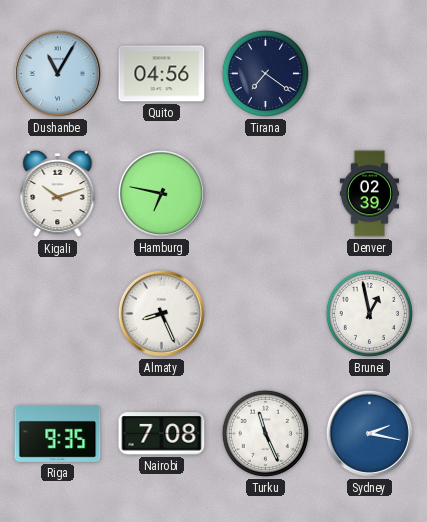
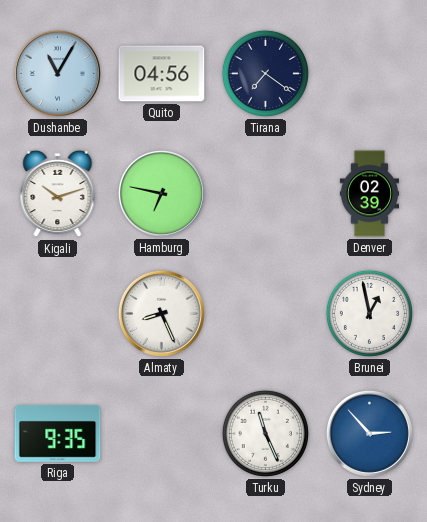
Nairobi: 7:08 -> none (162, 434)
Sydney: 2:17 -> 2:53 (369, 433)
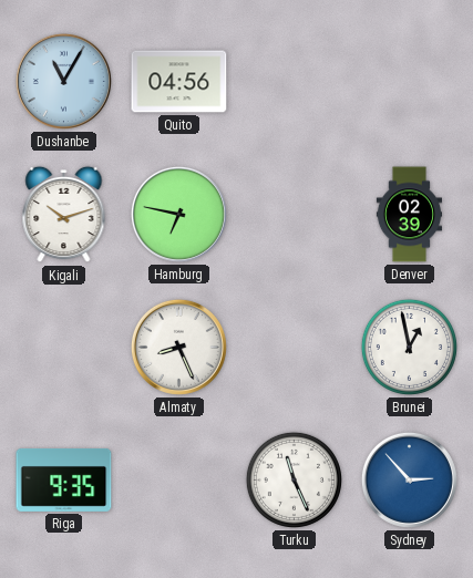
Tirana: 7:21 -> none (265, 73)
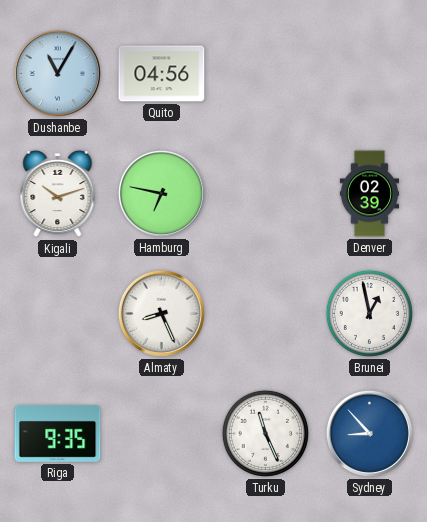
Sydney: 2:53 -> 8:53 (369, 433)
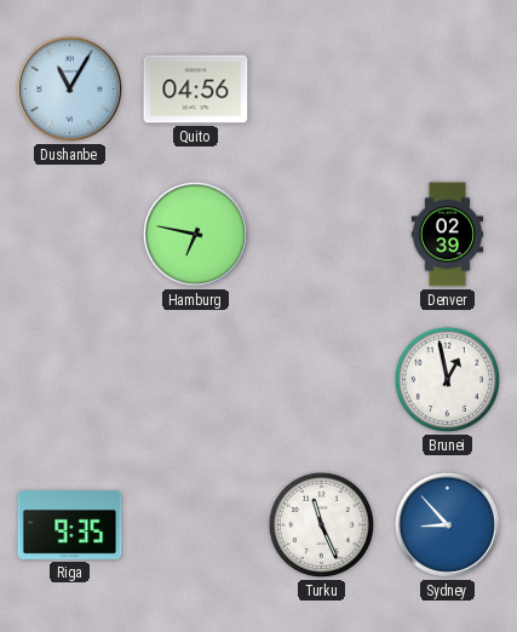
Kigali: 10:12 -> none (58, 194)
Almaty: 8:26 -> none (161, 313)
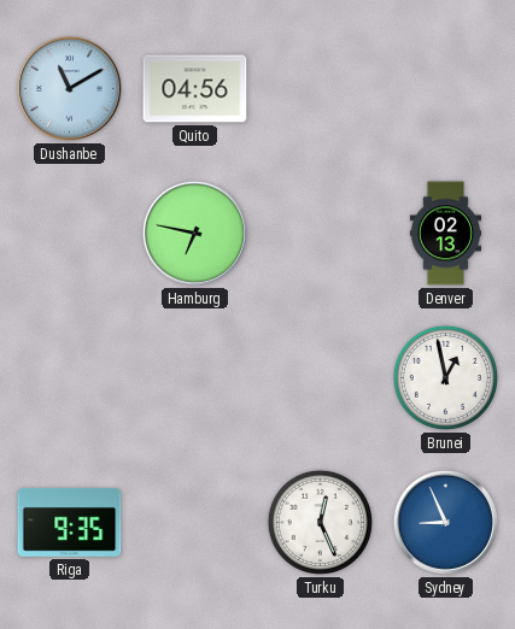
Dushanbe: 11:05 -> 11:10 (69, 88)
Denver: 02:39 -> 02:13 (445, 234)
Turku: 11:26 -> 12:26 (320, 522)
Sydney: 8:53 -> 8:56 (445, 522)
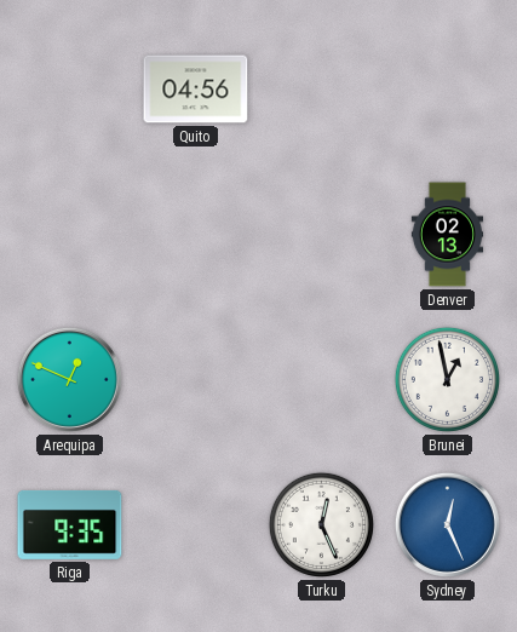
Dushanbe: 11:10 -> none (69, 88)
Hamburg: 6:47 -> none (194, 233)
Arequipa: none -> 12:49 (69, 379)
Sydney: 8:56 -> 12:26 (447, 524)
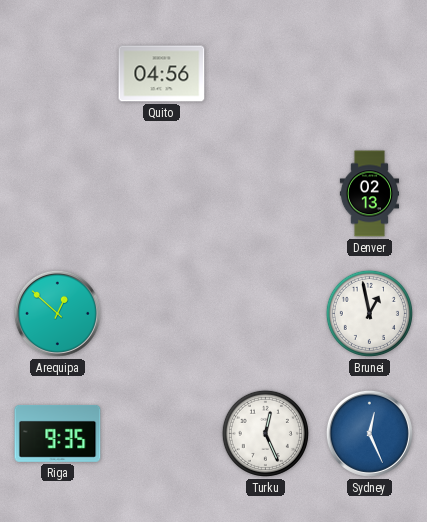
Arequipa: 12:49 -> 12:52 (57, 313)
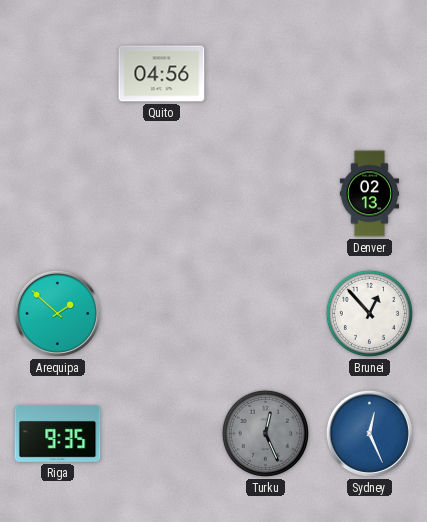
Arequipa: 12:52 -> 1:52 (57, 313)
Brunei: 12:58 -> 12:53 (369, 313)
Turku dial: white -> grey (265, 433)
